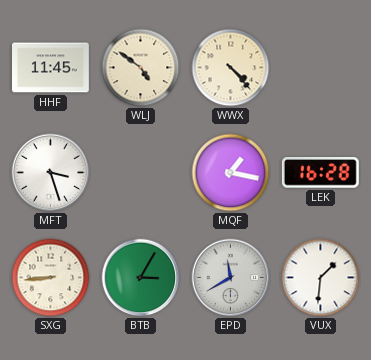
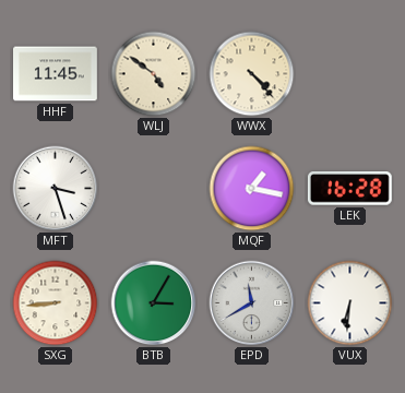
VUX: 1:31 -> 6:31 (350, 303)
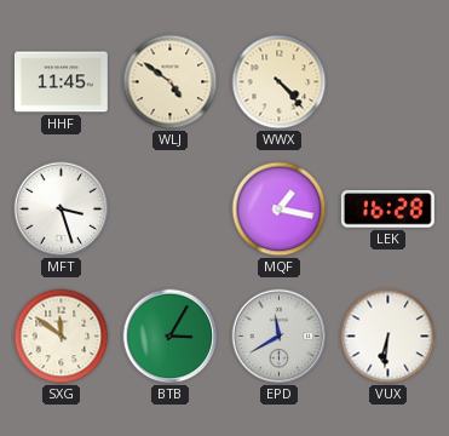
SXG: 8:44 -> 11:51 (62, 337)
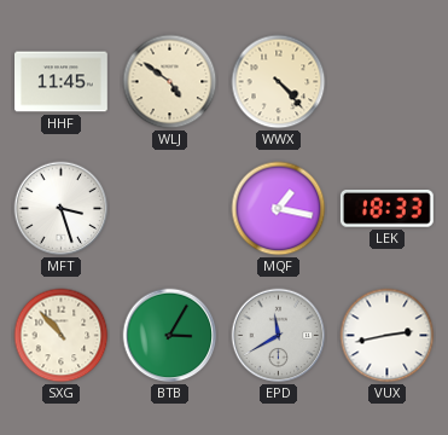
LEK: 16:28 -> 18:33 (386, 209)
SXG: 11:51 -> 10:53 (62, 336)
VUX: 6:31 -> 2:43 (388, 336)
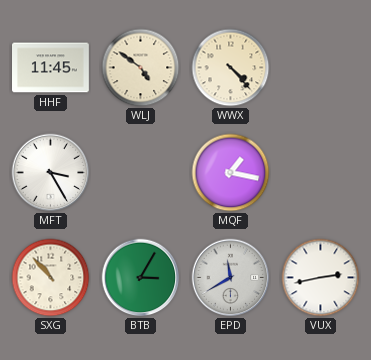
MFT: 3:27 -> 3:25 (51, 173)
LEK: 18:33 -> none (386, 209)
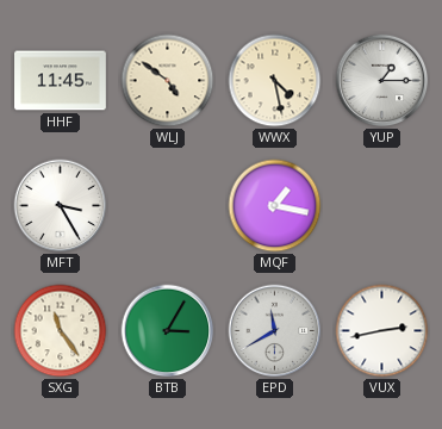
WWX: 4:23 -> 4:28 (275, 81)
YUP: none -> 1:15 (382, 81)
SXG: 10:53 -> 11:24 (61, 331)
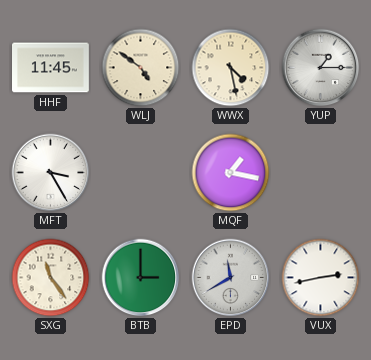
BTB: 3:05 -> 3:00 (141, 278)
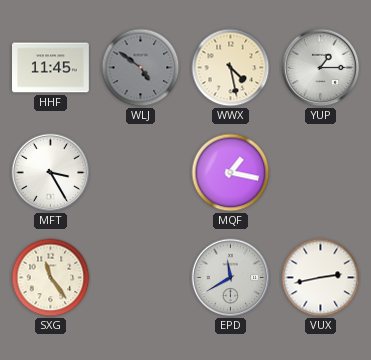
WLJ dial: cream -> grey (141, 68)
BTB: 3:00 -> none (141, 278)
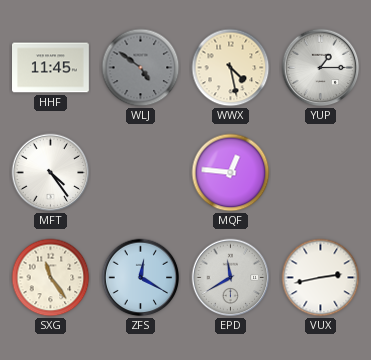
MFT: 3:25 -> 4:24 (51, 173)
MQF: 1:17 -> 12:46 (231, 173)
ZFS: none -> 12:20 (141, 278)
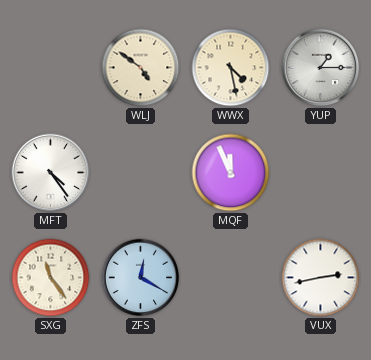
HHF: 11:45 -> none (51, 68)
WLJ dial: grey -> cream (141, 68)
MQF: 12:46 -> 11:56 (231, 173)
EPD: 11:40 -> none (231, 278)
